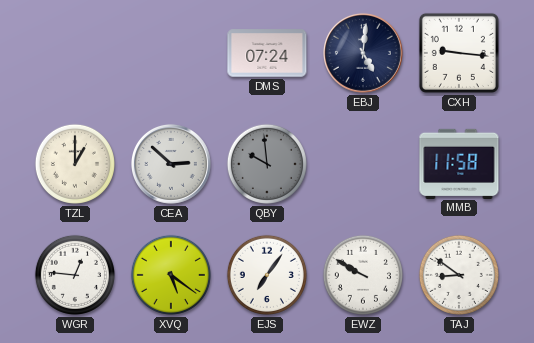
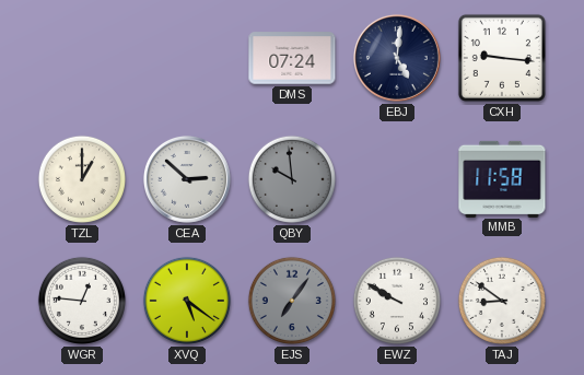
EJS dial: white -> grey (292, 301)
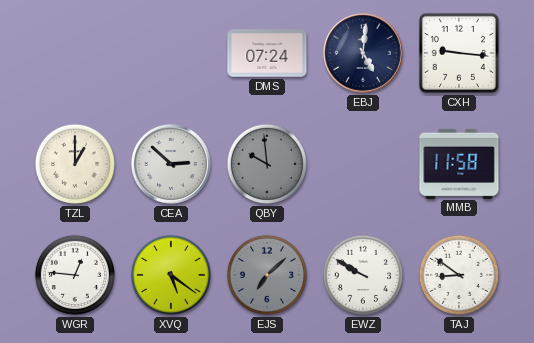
EJS: 7:06 -> 7:08 (267, 275)
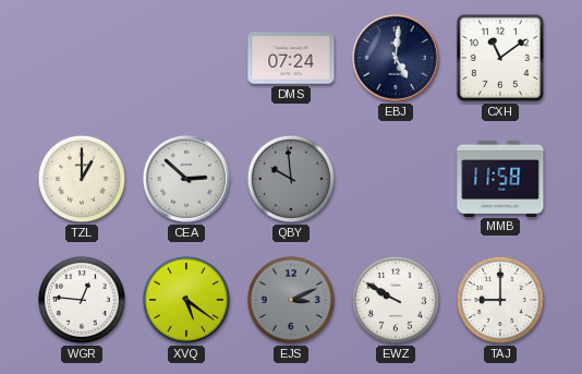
CXH: 9:16 -> 11:09 (500, 58)
EJS: 7:08 -> 3:11 (291, 300)
TAJ: 8:51 -> 9:00 (500, 300)
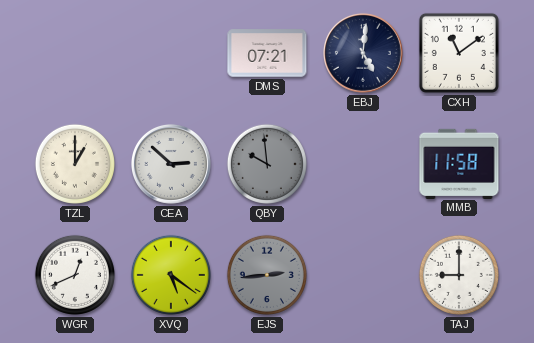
DMS: 07:24 -> 07:21 (267, 53)
WGR: 12:46 -> 12:41 (75, 275)
EJS: 3:11 -> 2:44 (267, 275)
EWZ: 9:50 -> none (396, 300)
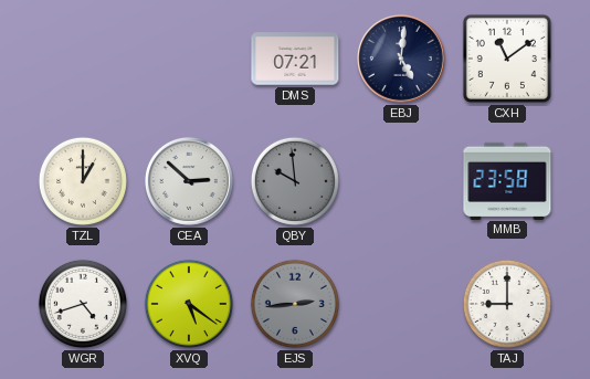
MMB: 11:58 -> 23:58 (507, 180)
WGR: 12:41 -> 4:42 (83, 304)
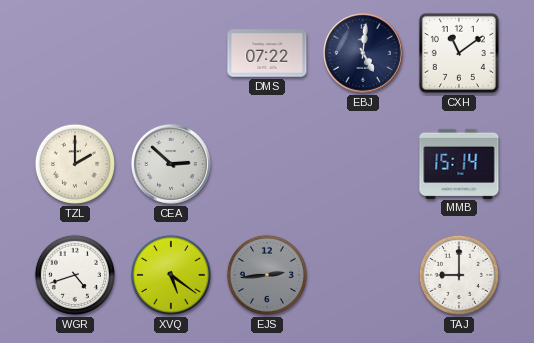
DMS: 07:21 -> 07:22 (267, 53)
TZL: 1:00 -> 2:00 (75, 164)
QBY: 9:59 -> none (295, 181)
MMB: 23:58 -> 15:14 (459, 163)
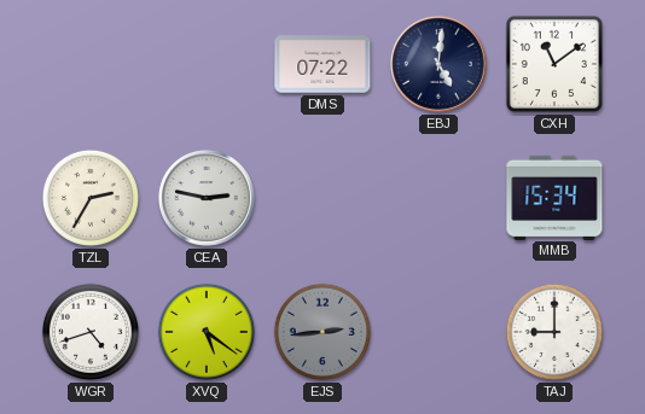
TZL: 2:00 -> 2:35 (91, 198)
CEA: 2:52 -> 2:47 (207, 198)
MMB: 15:14 -> 15:34 (554, 197)
